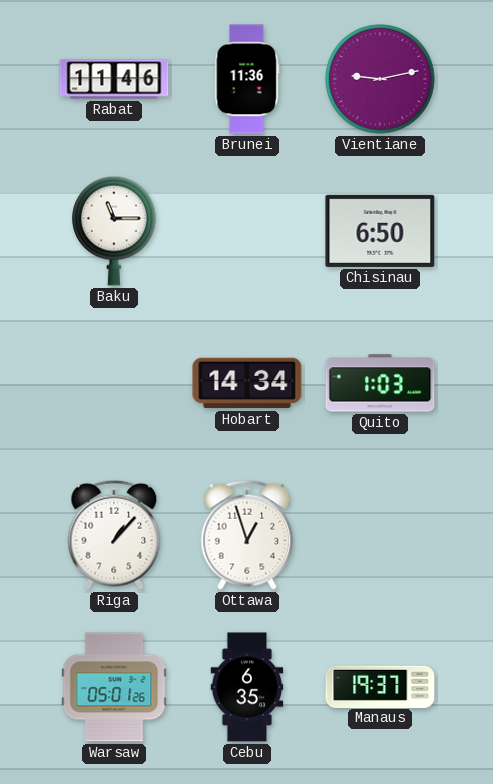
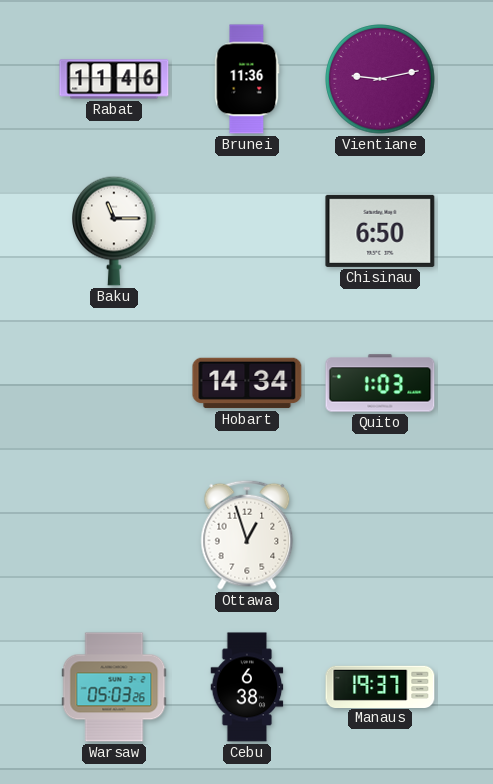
Riga: 1:07 -> none (114, 535)
Warsaw: 05:01 -> 05:03 (114, 687)
Cebu: 6:35 -> 6:38 (247, 687)
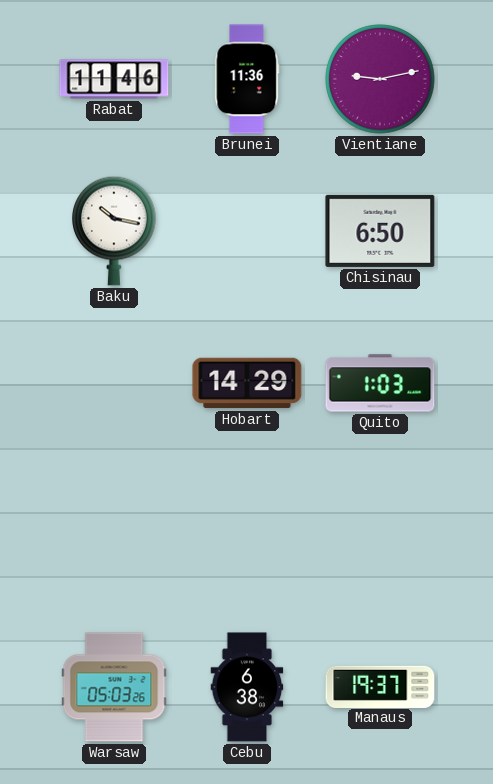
Baku: 11:15 -> 10:17 (114, 231)
Hobart: 14:34 -> 14:29 (247, 383)
Ottawa: 12:57 -> none (247, 535)
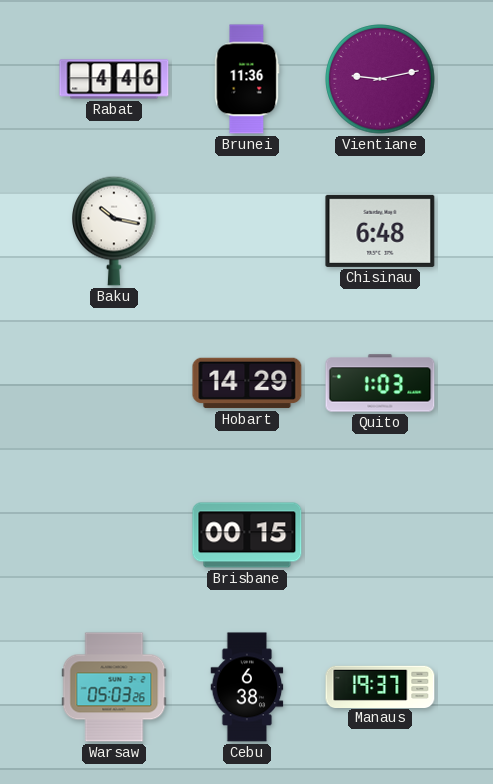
Rabat: 11:46 -> 4:46 (114, 79)
Chisinau: 6:50 -> 6:48 (380, 231)
Brisbane: none -> 00:15 (247, 535)
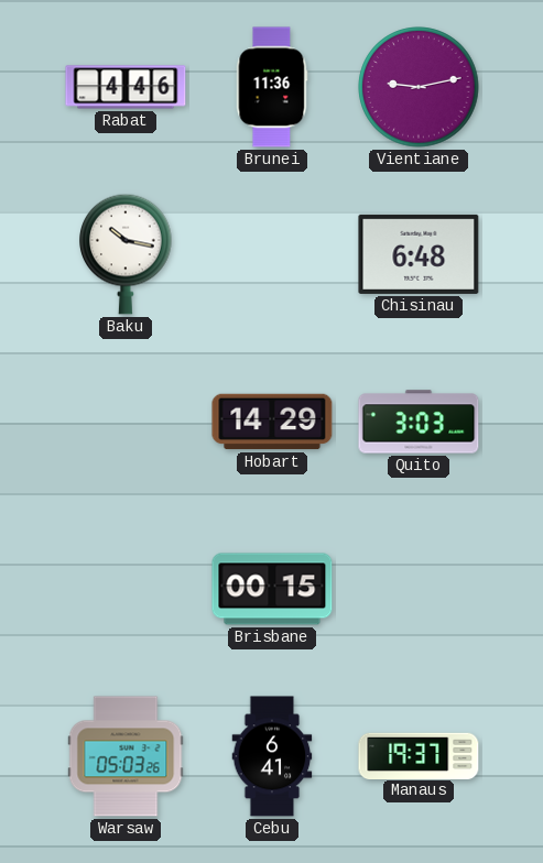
Quito: 1:03 -> 3:03 (419, 422)
Cebu: 6:38 -> 6:41 (272, 756)
